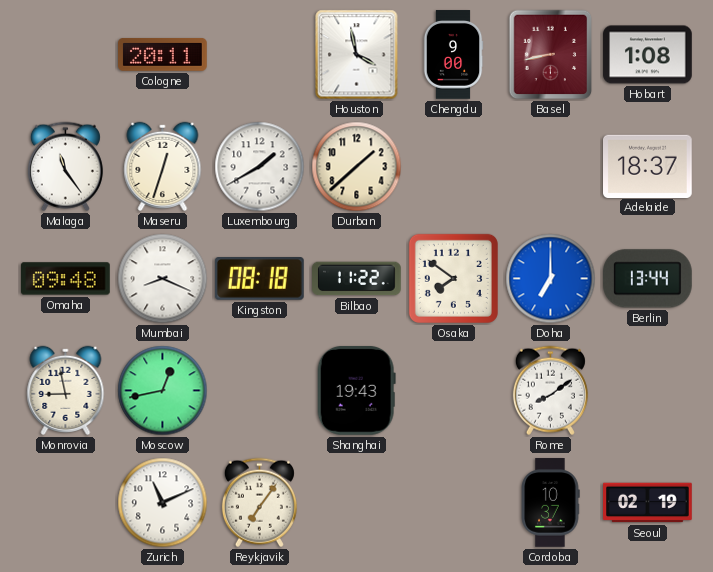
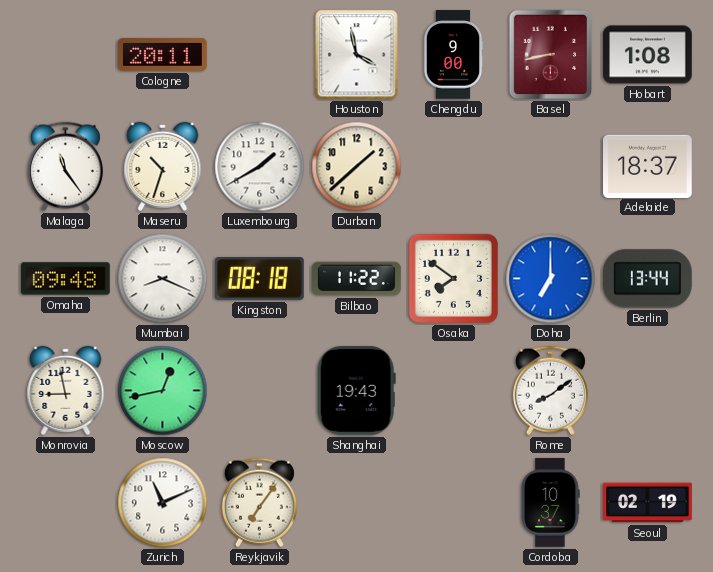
Maseru: 12:33 -> 10:33 (163, 166)
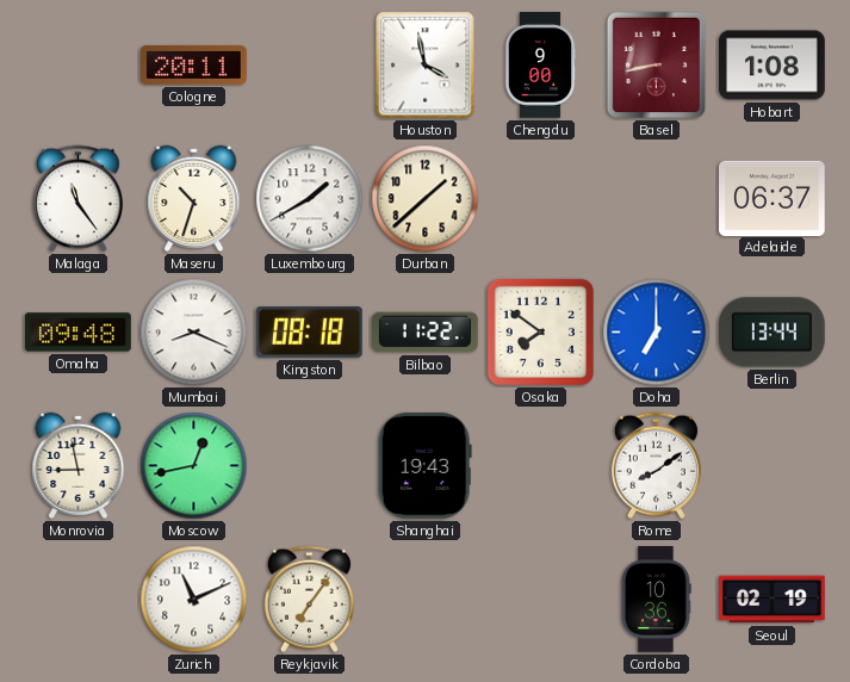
Adelaide: 18:37 -> 06:37 (773, 198)
Cordoba: 10:37 -> 10:36 (656, 600)
